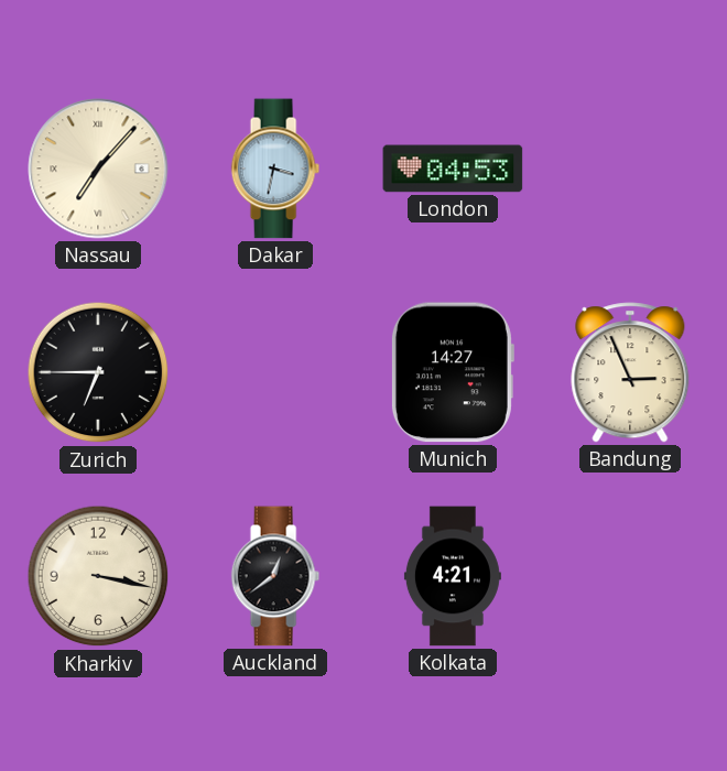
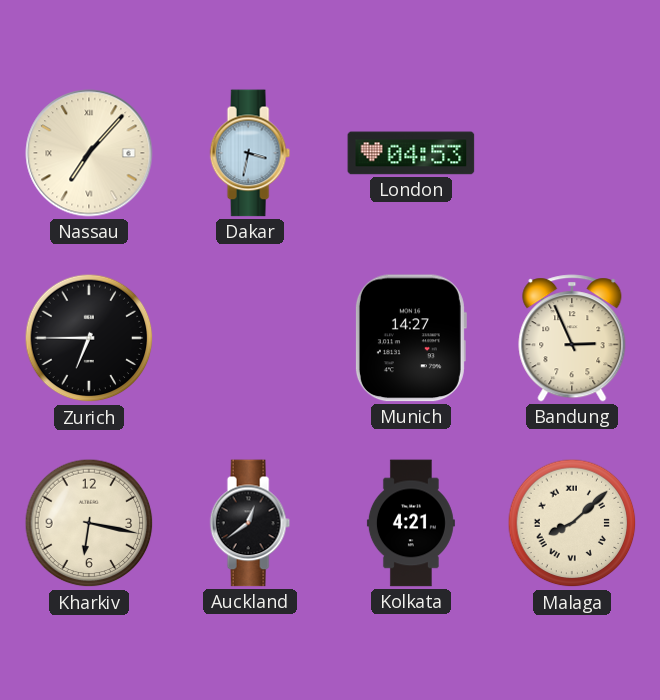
Kharkiv: 3:17 -> 6:17 (89, 523)
Malaga: none -> 8:08 (572, 523)
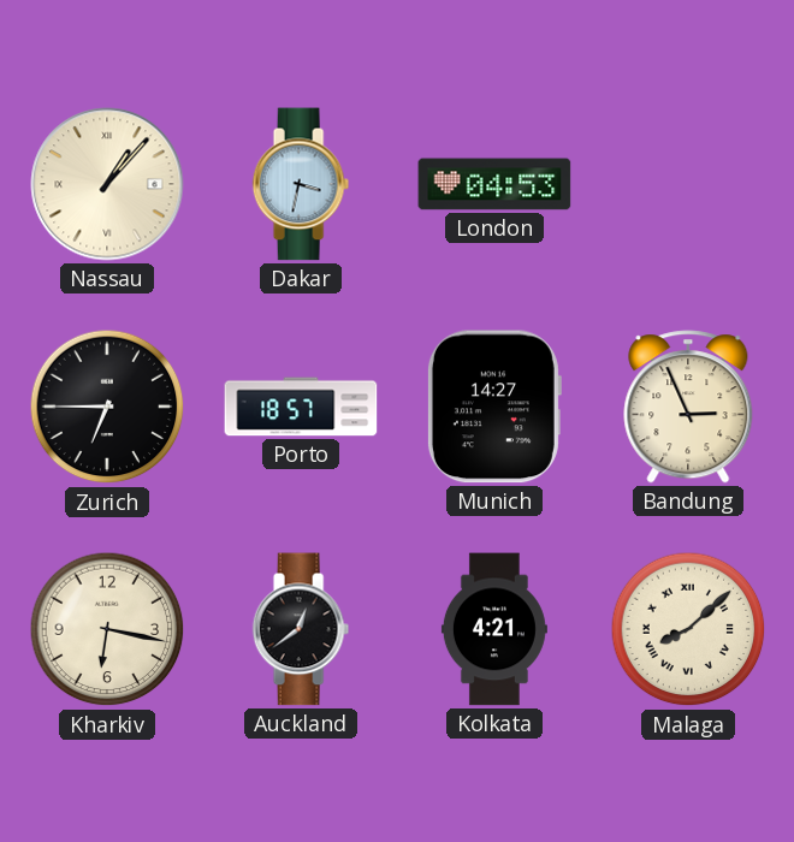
Nassau: 7:07 -> 1:07 (107, 184)
Porto: none -> 18:57 (301, 407)
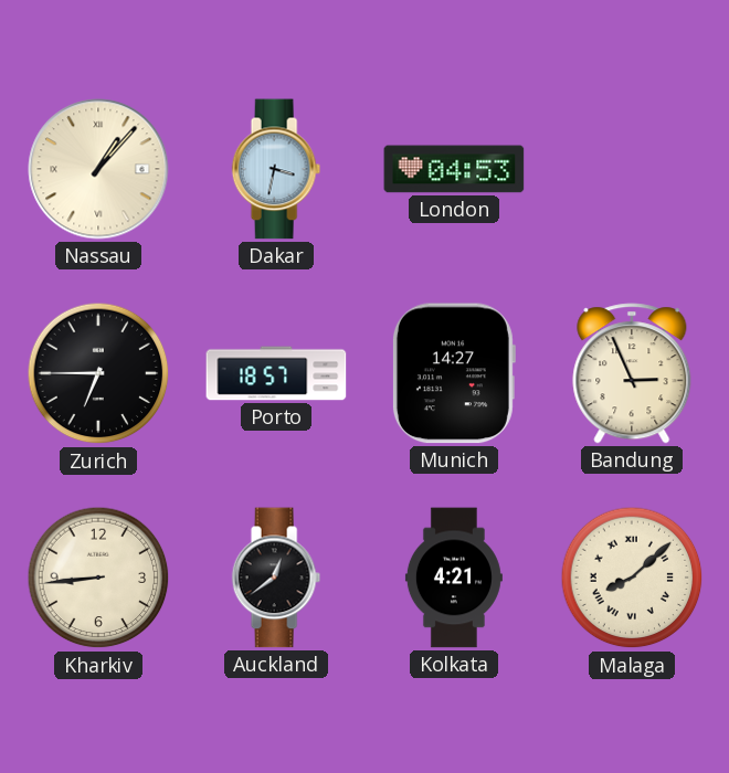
Kharkiv: 6:17 -> 8:44 (98, 578)
